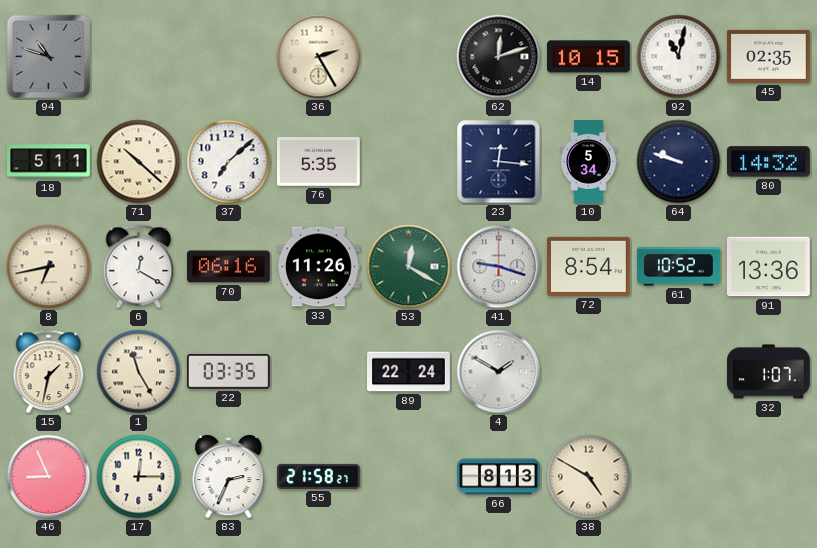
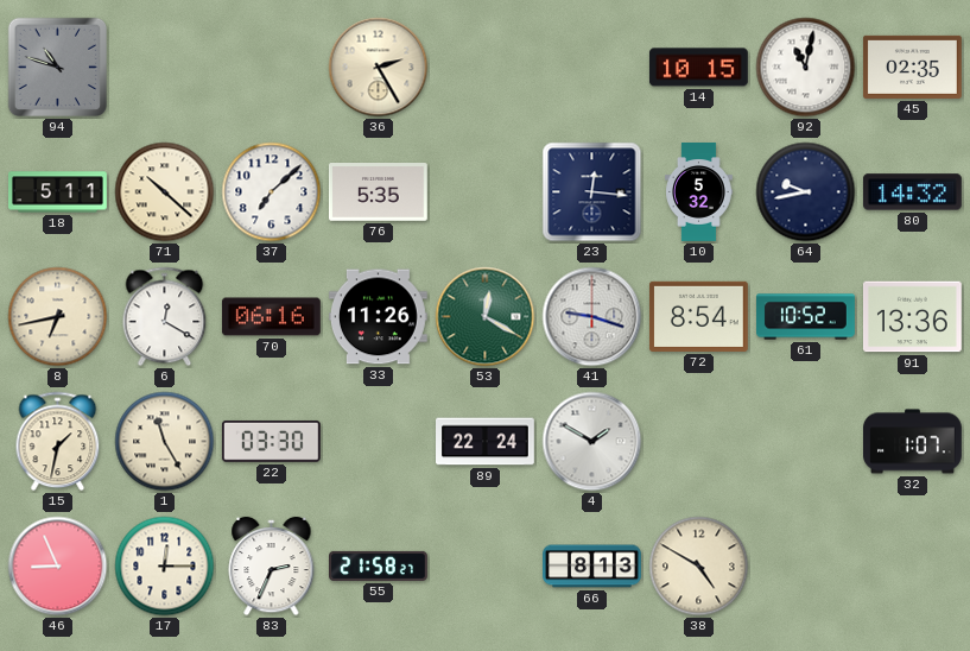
62: 12:12 -> none (499, 57)
10: 5:34 -> 5:32 (699, 192)
64: 9:48 -> 9:43 (806, 192)
22: 03:35 -> 03:30 (271, 441)
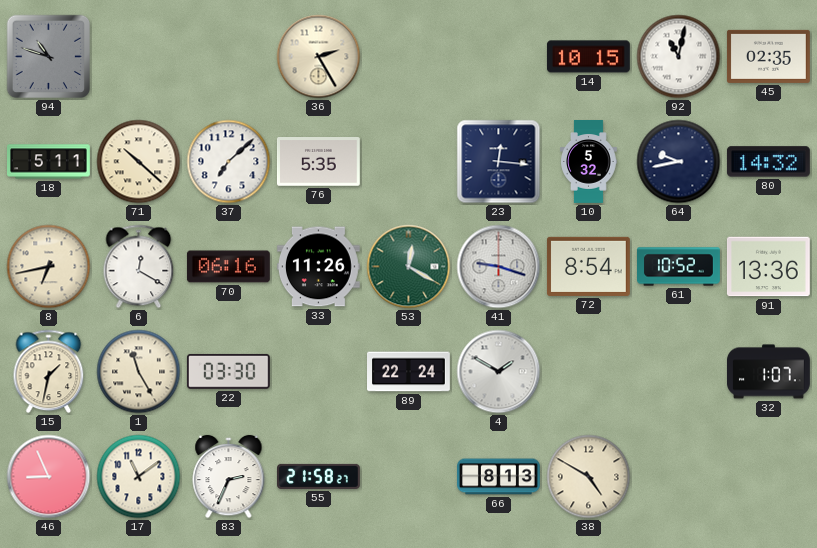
17: 12:15 -> 11:09 (139, 477)
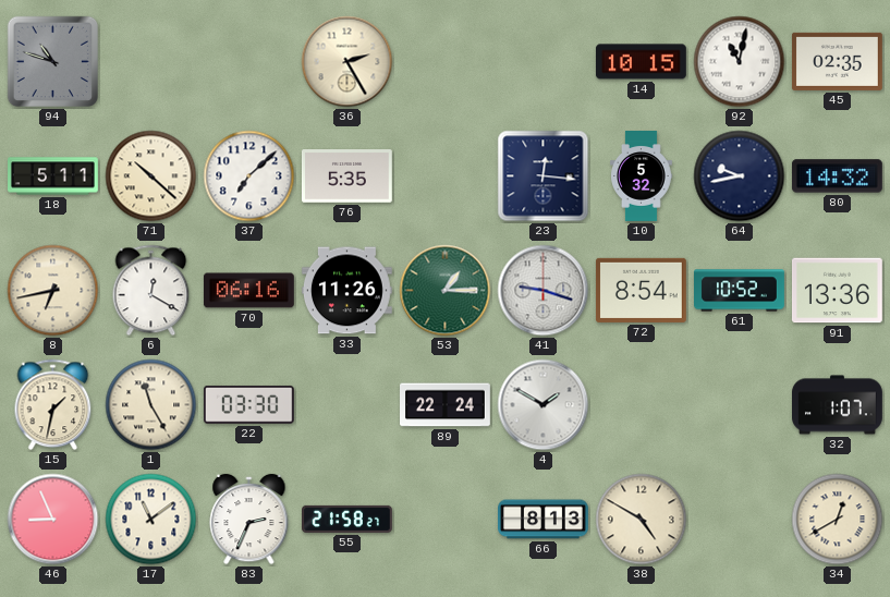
53: 12:20 -> 1:15 (446, 291)
34: none -> 12:40 (838, 520)
